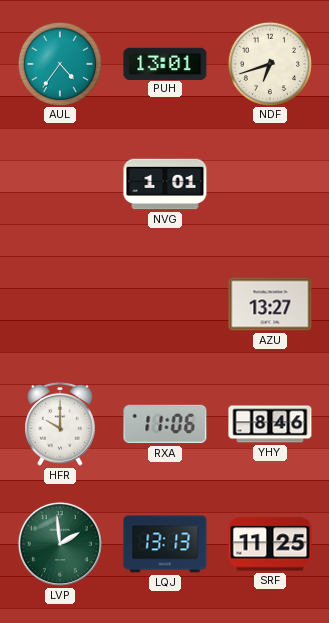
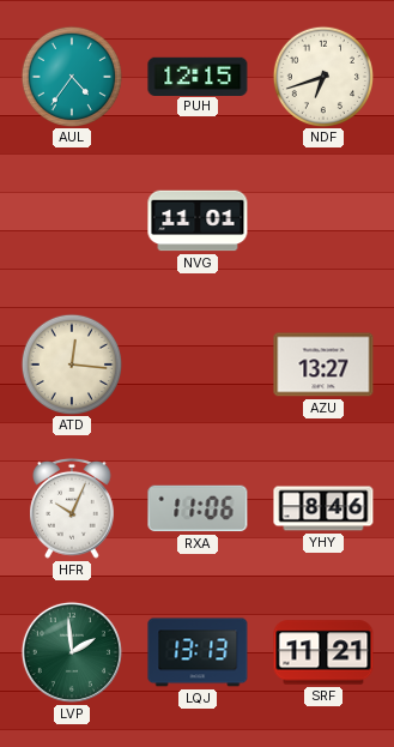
PUH: 13:01 -> 12:15 (198, 76)
NVG: 1:01 -> 11:01 (198, 221)
ATD: none -> 12:16 (71, 363)
HFR: 10:00 -> 10:04 (73, 508)
SRF: 11:25 -> 11:21 (323, 652)
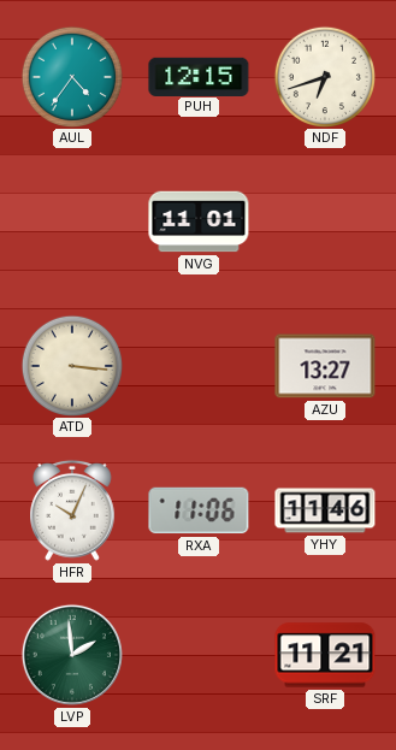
ATD: 12:16 -> 3:16 (71, 365)
YHY: 8:46 -> 11:46 (325, 510)
LQJ: 13:13 -> none (198, 652)
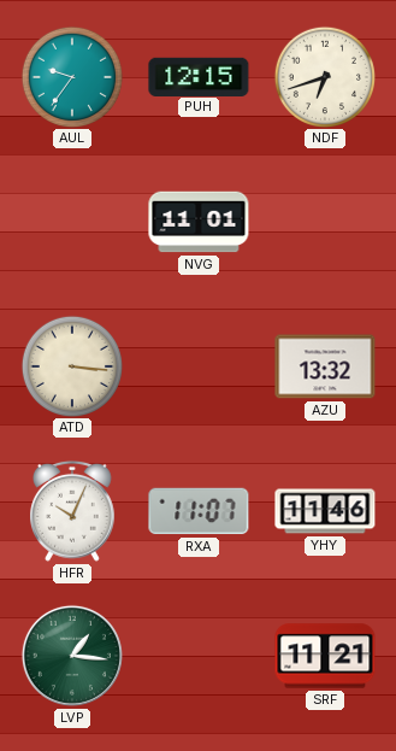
AUL: 4:36 -> 9:36 (71, 76)
AZU: 13:27 -> 13:32 (325, 366)
RXA: 11:06 -> 11:07 (199, 511)
LVP: 1:59 -> 1:16 (72, 656)
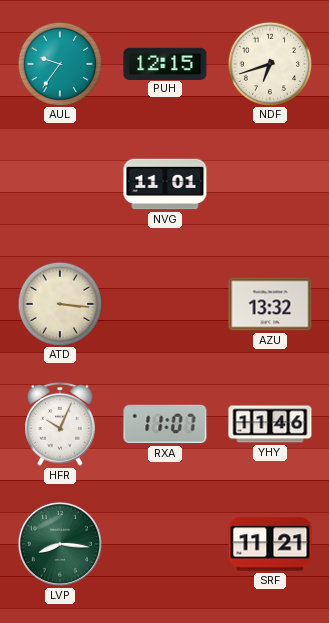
LVP: 1:16 -> 8:16 (60, 544)
